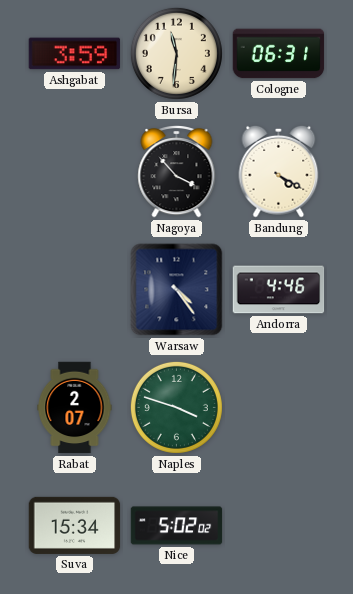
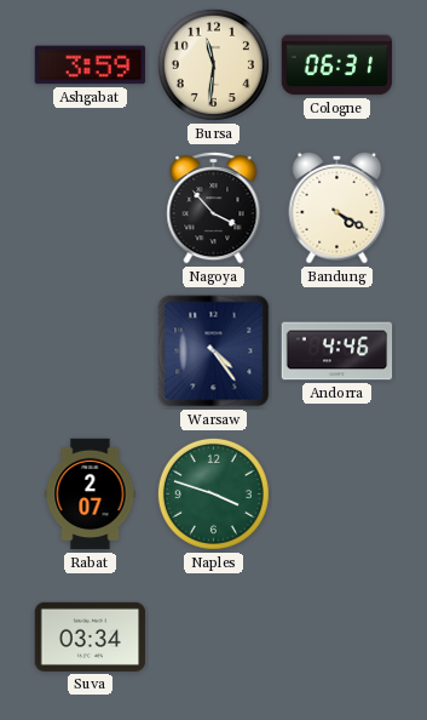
Suva: 15:34 -> 03:34 (91, 636)
Nice: 5:02 -> none (177, 526)
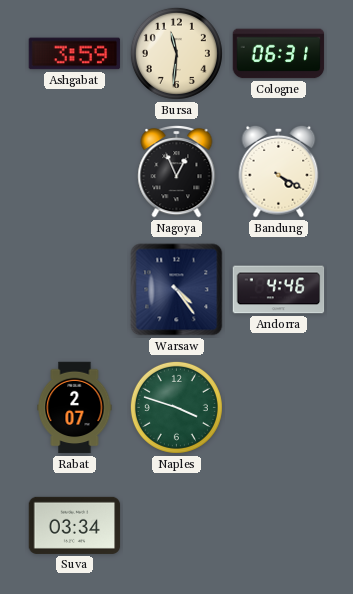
Nagoya: 3:53 -> 12:56 (177, 172)
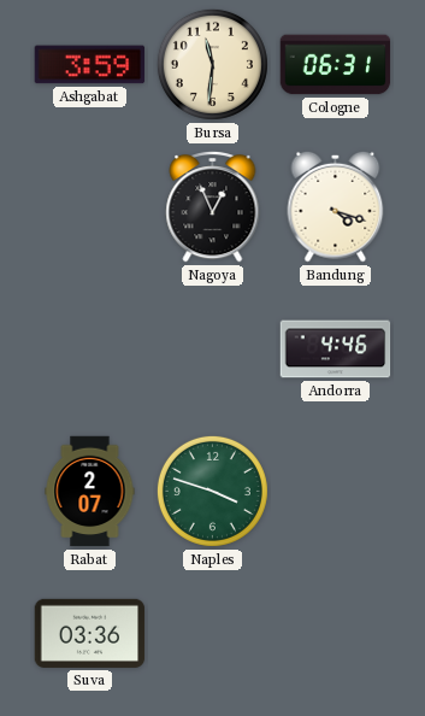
Bandung: 4:20 -> 4:18 (336, 206)
Warsaw: 4:24 -> none (177, 290)
Suva: 03:34 -> 03:36 (90, 633)
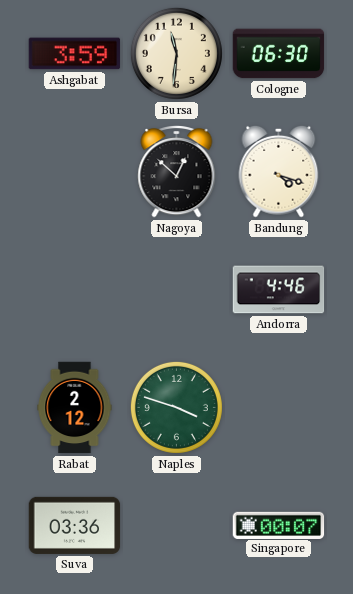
Cologne: 06:31 -> 06:30 (279, 54)
Nagoya: 12:56 -> 12:52 (177, 172)
Rabat: 2:07 -> 2:12 (75, 408)
Singapore: none -> 00:07 (279, 525)
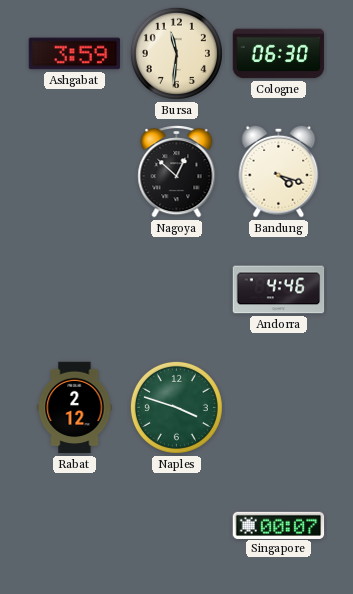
Suva: 03:36 -> none (75, 525)
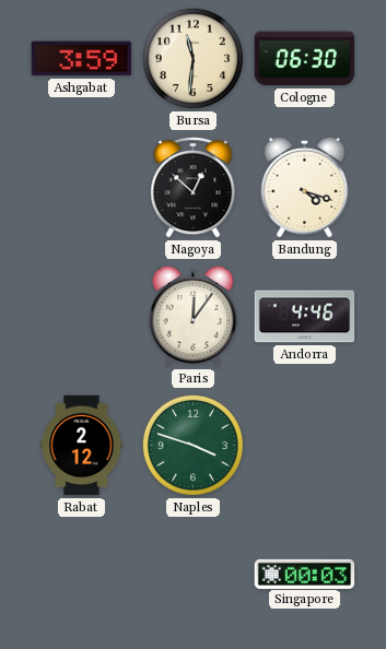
Paris: none -> 12:06 (194, 316)
Singapore: 00:07 -> 00:03 (305, 574)
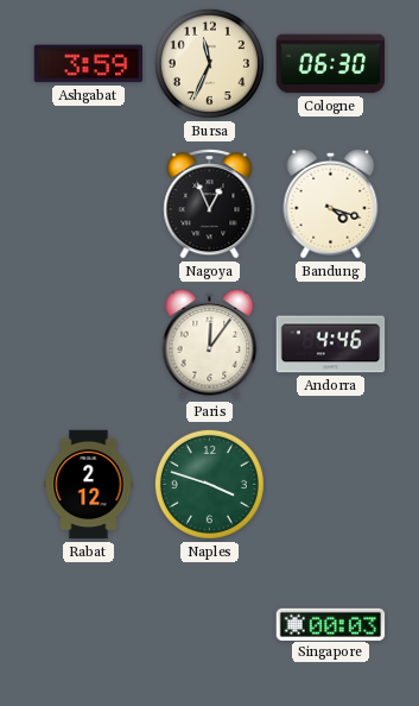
Bursa: 11:31 -> 11:34 (209, 63)
Nagoya: 12:52 -> 12:56 (210, 204)
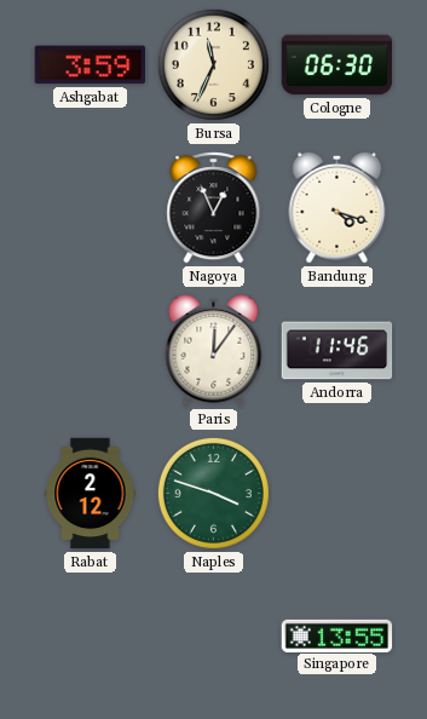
Andorra: 4:46 -> 11:46 (337, 351)
Singapore: 00:03 -> 13:55 (337, 635)
